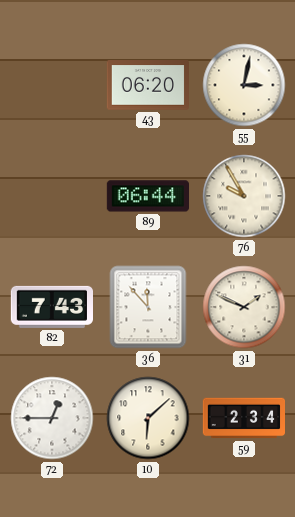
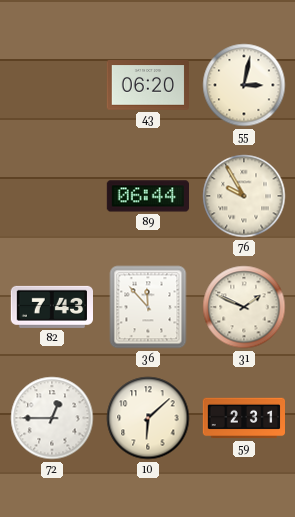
59: 2:34 -> 2:31 (243, 418)
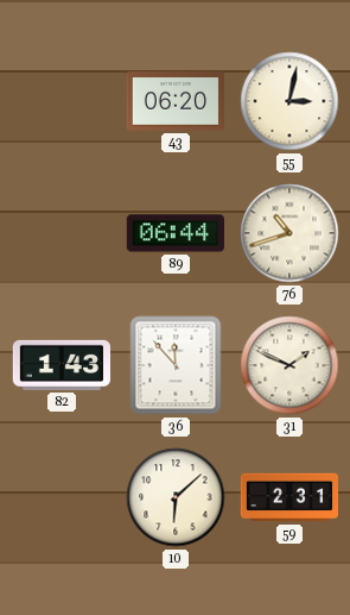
76: 9:55 -> 10:42 (289, 233)
82: 7:43 -> 1:43 (61, 365)
72: 12:45 -> none (52, 418)
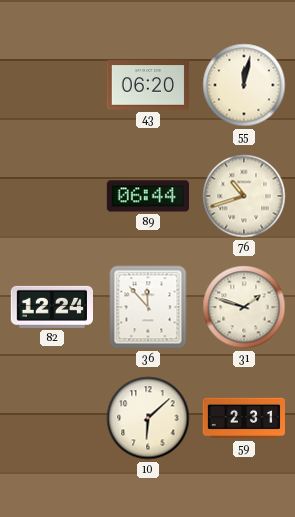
55: 3:02 -> 12:02 (244, 85)
82: 1:43 -> 12:24 (51, 307)
31: 1:49 -> 1:48 (244, 307)
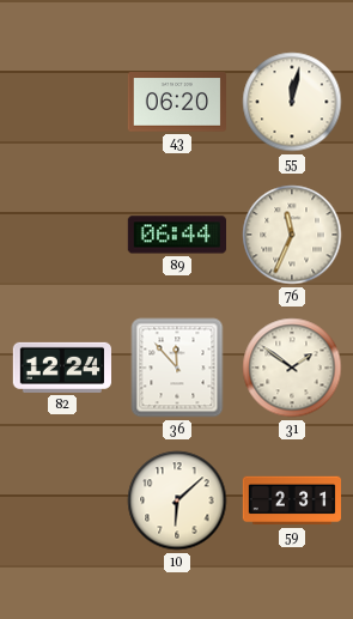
76: 10:42 -> 11:34 (292, 235)
31: 1:48 -> 1:51 (292, 368)
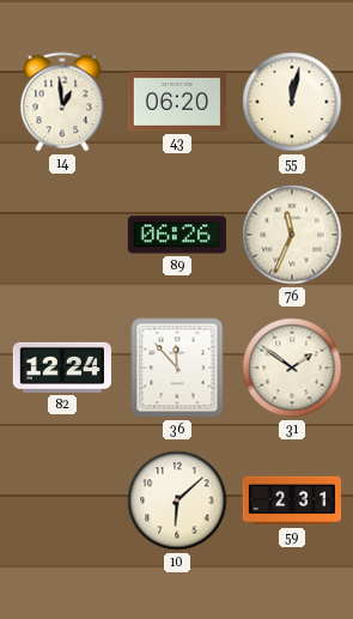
14: none -> 12:59 (62, 102)
89: 06:44 -> 06:26 (176, 235)
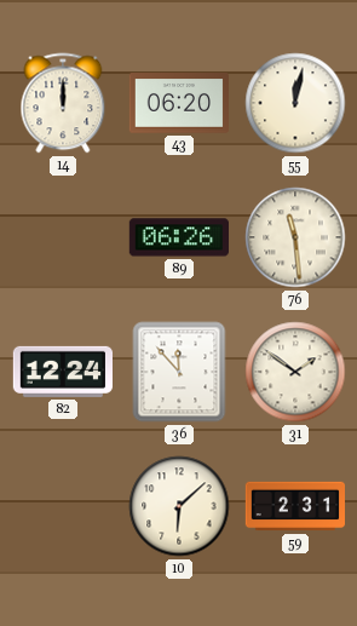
14: 12:59 -> 12:00 (63, 103)
76: 11:34 -> 11:29 (295, 237)
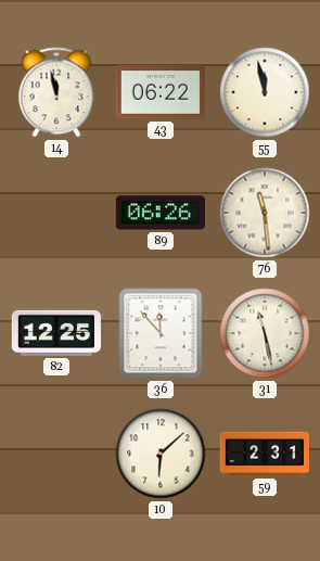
14: 12:00 -> 11:58 (56, 92)
43: 06:20 -> 06:22 (159, 92)
55: 12:02 -> 11:58 (265, 92)
82: 12:24 -> 12:25 (55, 333)
31: 1:51 -> 11:28 (265, 333)
